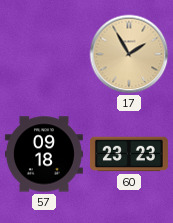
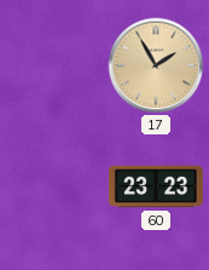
57: 09:18 -> none (44, 154)
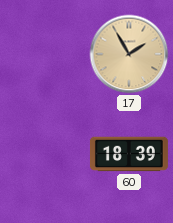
60: 23:23 -> 18:39 (129, 154)
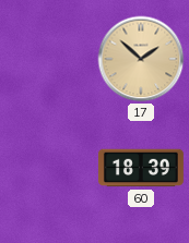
17: 1:55 -> 1:52 (141, 59)
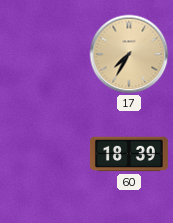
17: 1:52 -> 7:35 (129, 54)
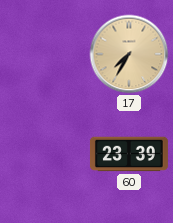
60: 18:39 -> 23:39 (129, 154)
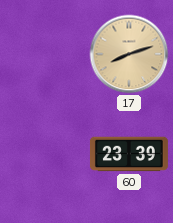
17: 7:35 -> 8:12 (129, 54)
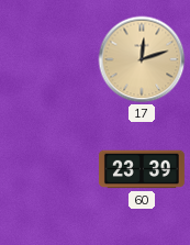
17: 8:12 -> 12:12 (142, 59)
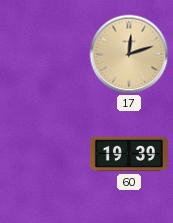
60: 23:39 -> 19:39 (129, 154)
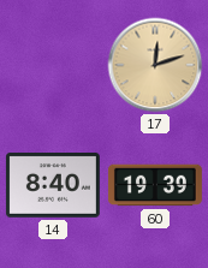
14: none -> 8:40 (53, 186)
